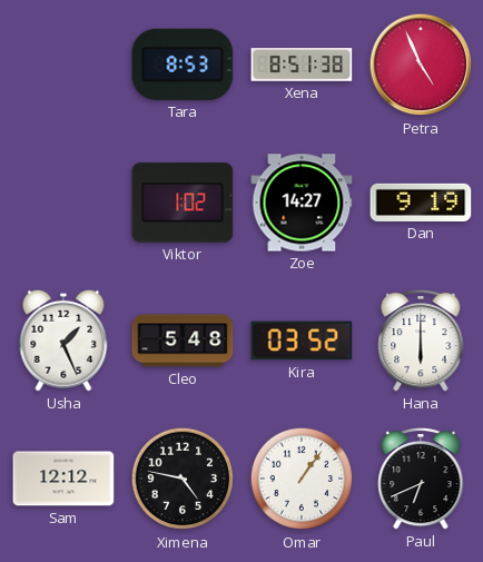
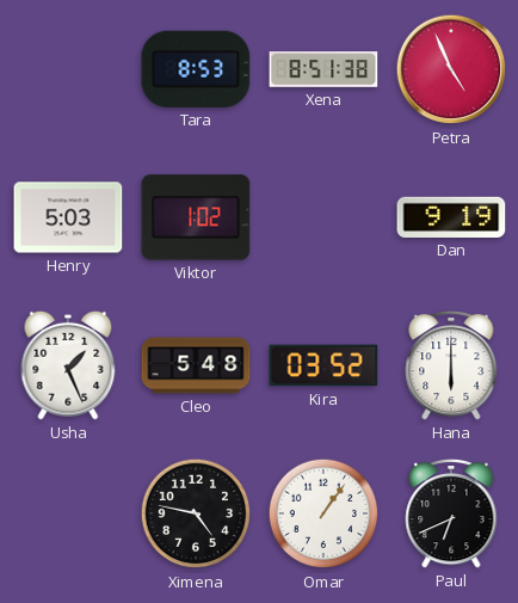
Henry: none -> 5:03 (68, 217)
Zoe: 14:27 -> none (302, 203)
Sam: 12:12 -> none (63, 479)
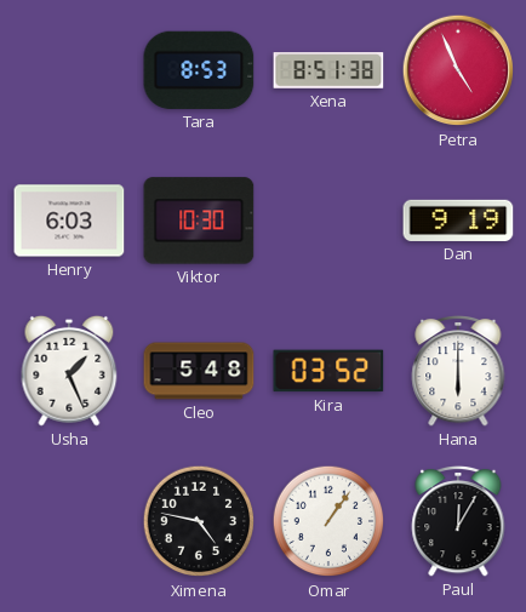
Henry: 5:03 -> 6:03 (69, 221)
Viktor: 1:02 -> 10:30 (199, 221)
Paul: 6:41 -> 12:05 (458, 521)
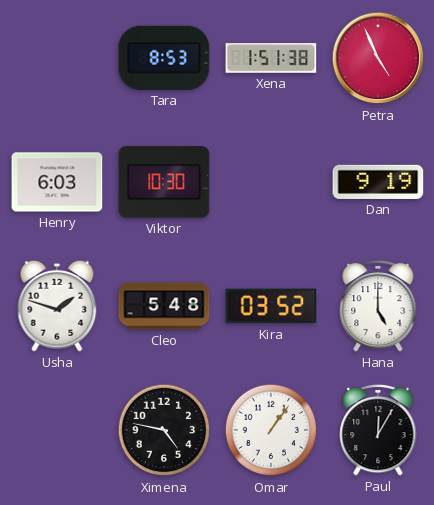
Xena: 8:51 -> 1:51 (271, 59)
Usha: 1:26 -> 1:48 (57, 306)
Hana: 6:00 -> 5:00 (378, 306)
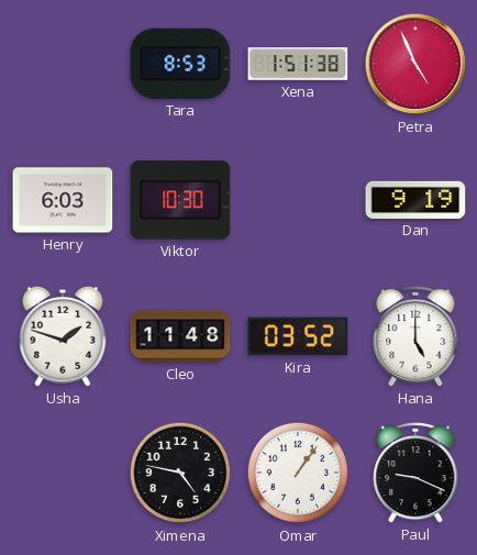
Cleo: 5:48 -> 11:48 (180, 336)
Paul: 12:05 -> 9:19 (415, 473)
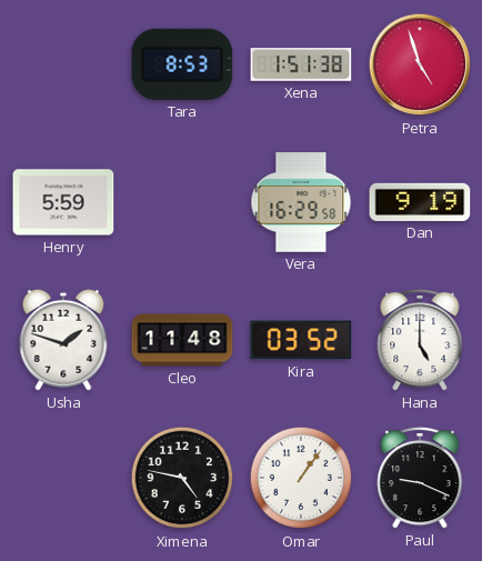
Petra: 4:56 -> 4:57 (420, 64)
Henry: 6:03 -> 5:59 (63, 202)
Viktor: 10:30 -> none (180, 200)
Vera: none -> 16:29 (301, 202)
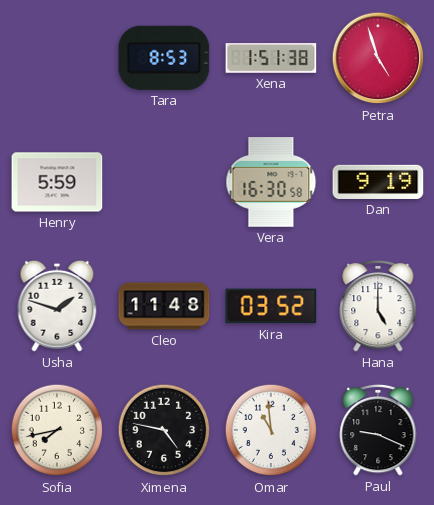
Vera: 16:29 -> 16:30 (271, 182)
Sofia: none -> 7:43 (57, 430)
Omar: 1:06 -> 10:59 (271, 430)
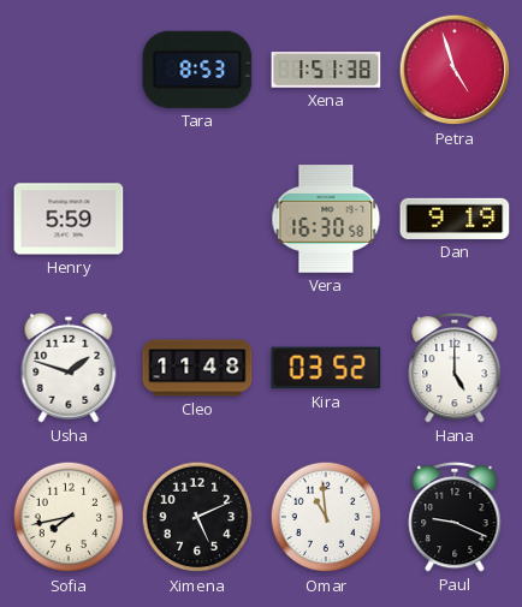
Ximena: 4:47 -> 5:11 (197, 517)
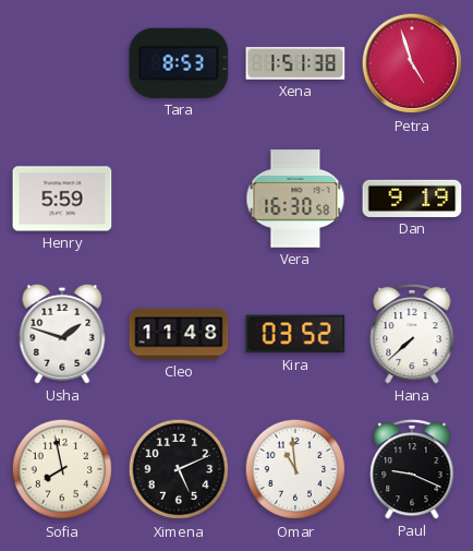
Hana: 5:00 -> 7:38 (412, 334)
Sofia: 7:43 -> 7:58 (62, 469)
